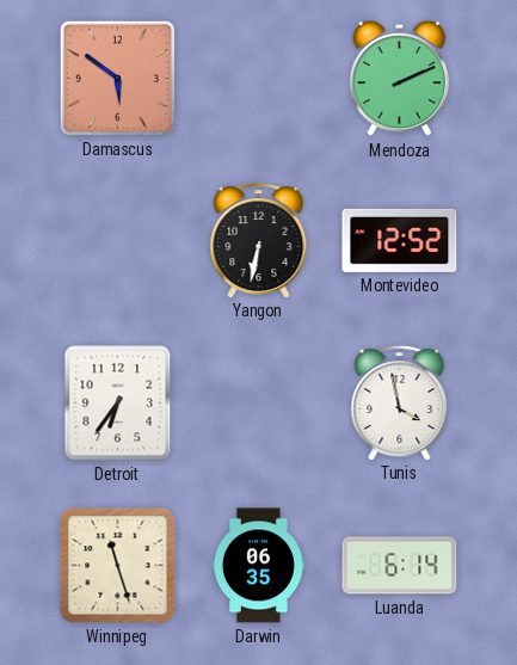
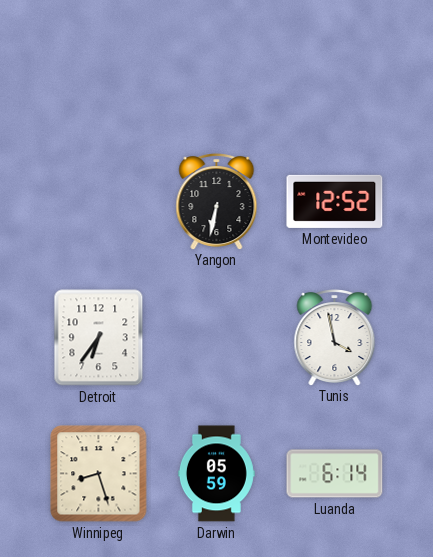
Damascus: 5:51 -> none (117, 78)
Mendoza: 2:11 -> none (400, 79)
Winnipeg: 11:27 -> 8:27 (99, 474)
Darwin: 06:35 -> 05:59 (216, 474)
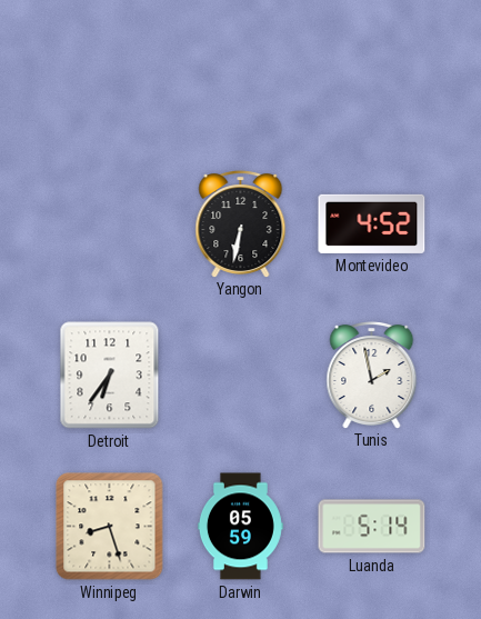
Montevideo: 12:52 -> 4:52 (372, 223)
Tunis: 3:58 -> 1:58 (372, 376)
Luanda: 6:14 -> 5:14 (372, 527)
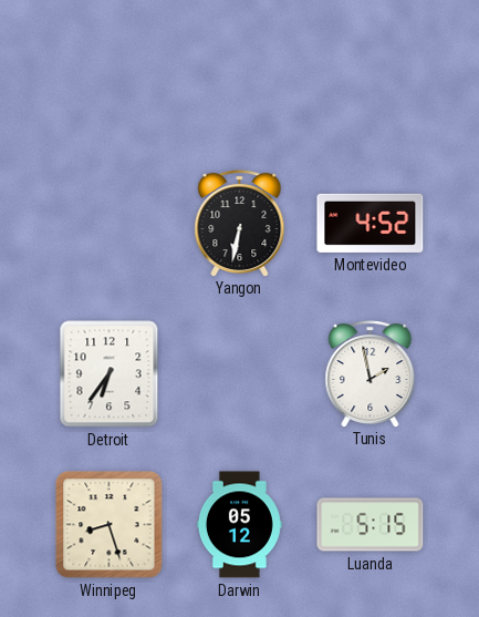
Darwin: 05:59 -> 05:12 (239, 525)
Luanda: 5:14 -> 5:15 (371, 525)
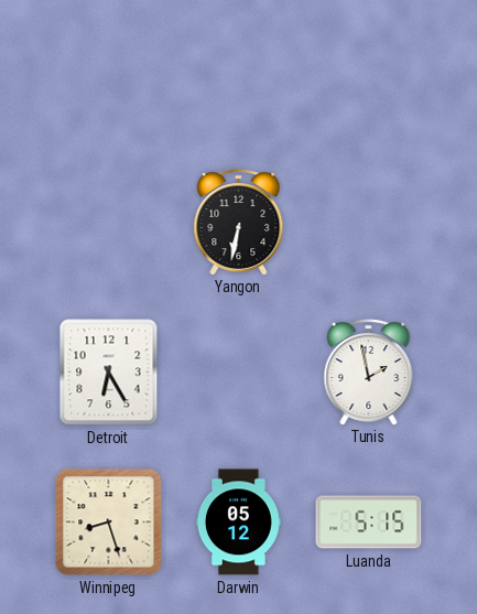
Montevideo: 4:52 -> none (371, 223)
Detroit: 6:36 -> 6:25 (109, 373)
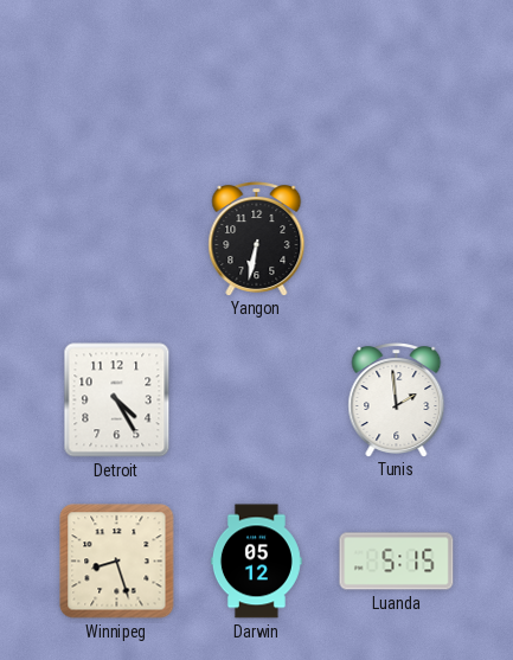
Detroit: 6:25 -> 4:25 (117, 401)
Tunis: 1:58 -> 1:59 (397, 401)
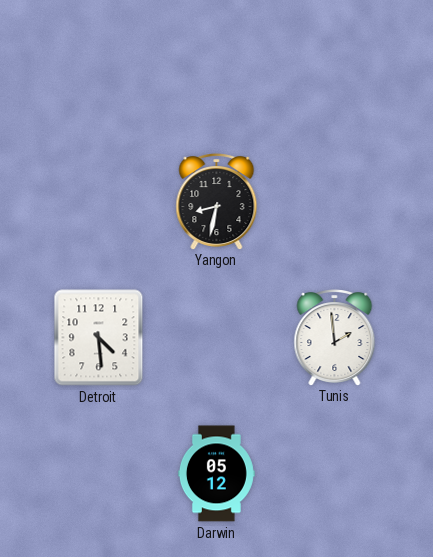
Yangon: 6:32 -> 8:32 (217, 202)
Detroit: 4:25 -> 4:29 (99, 338)
Winnipeg: 8:27 -> none (117, 562)
Luanda: 5:15 -> none (397, 562)
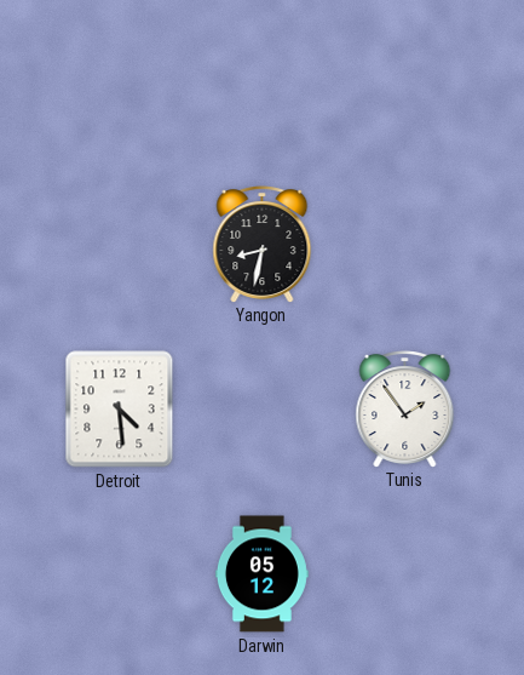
Tunis: 1:59 -> 1:54 (405, 410)
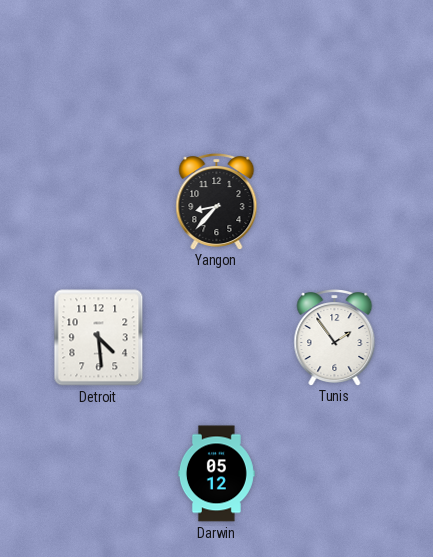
Yangon: 8:32 -> 8:37 (217, 202)
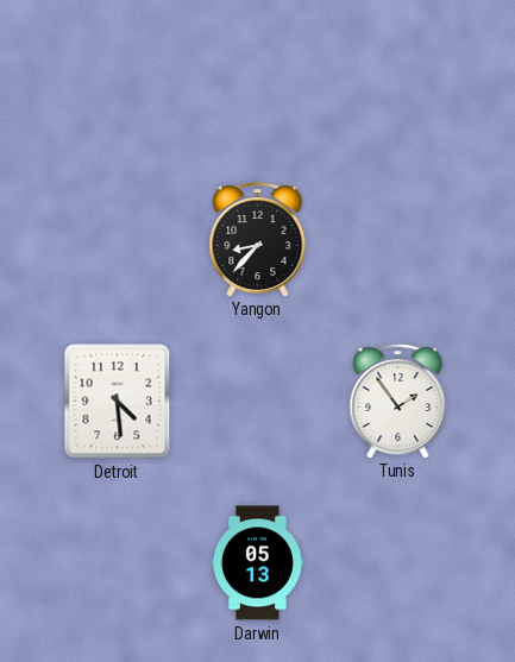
Darwin: 05:12 -> 05:13 (257, 563)
